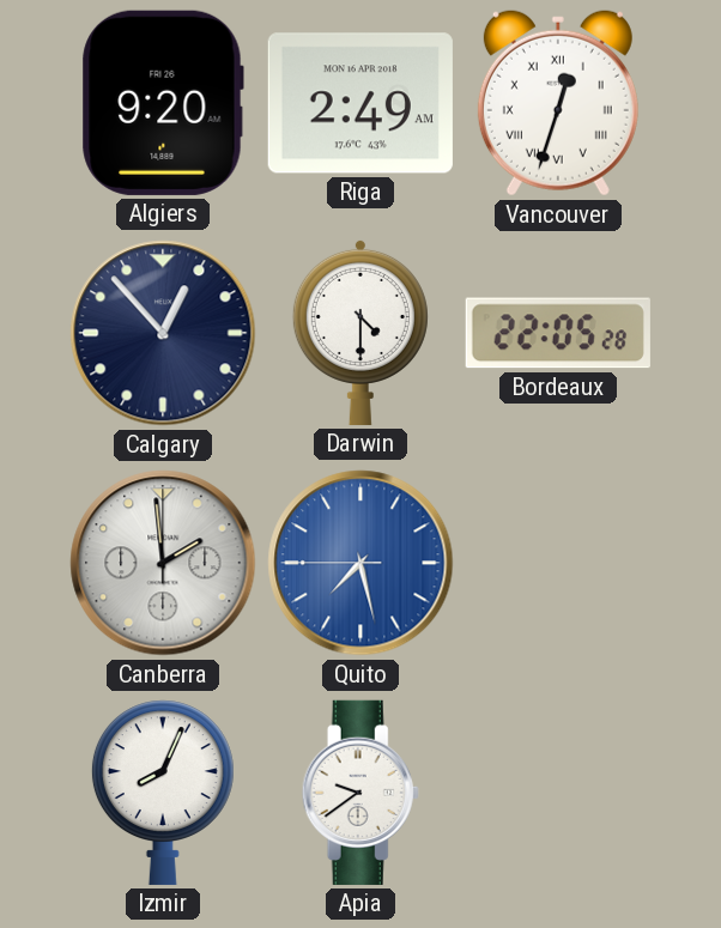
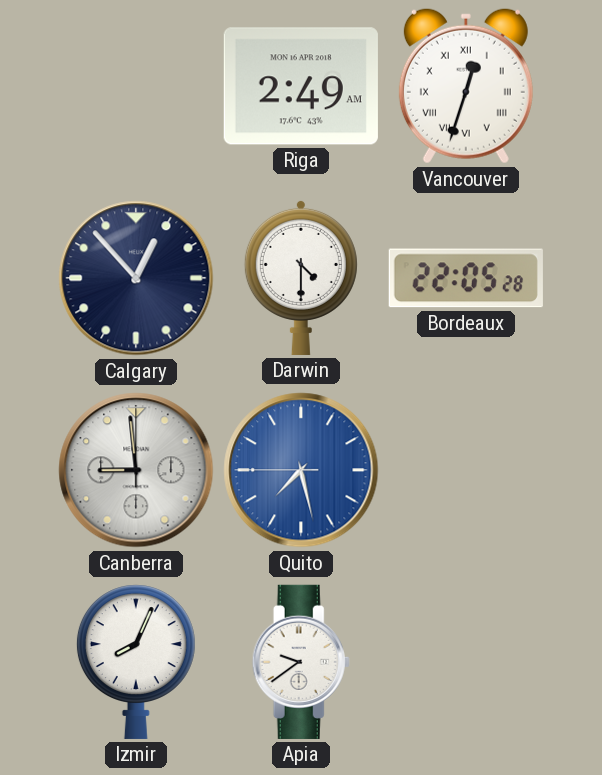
Algiers: 9:20 -> none (163, 103)
Canberra: 1:59 -> 8:59 (136, 470)
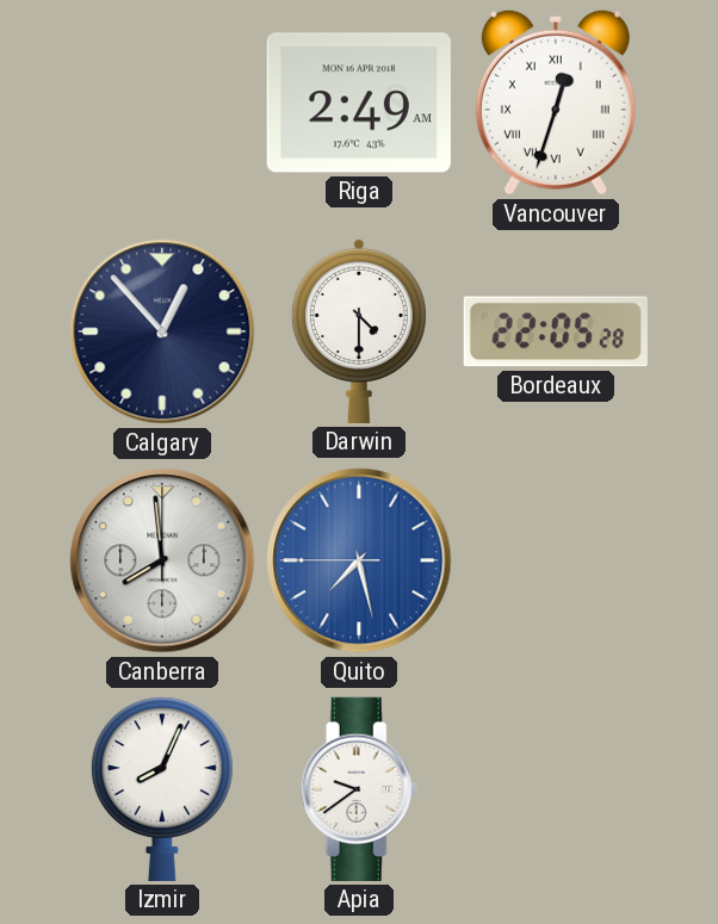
Canberra: 8:59 -> 7:59 (162, 560)
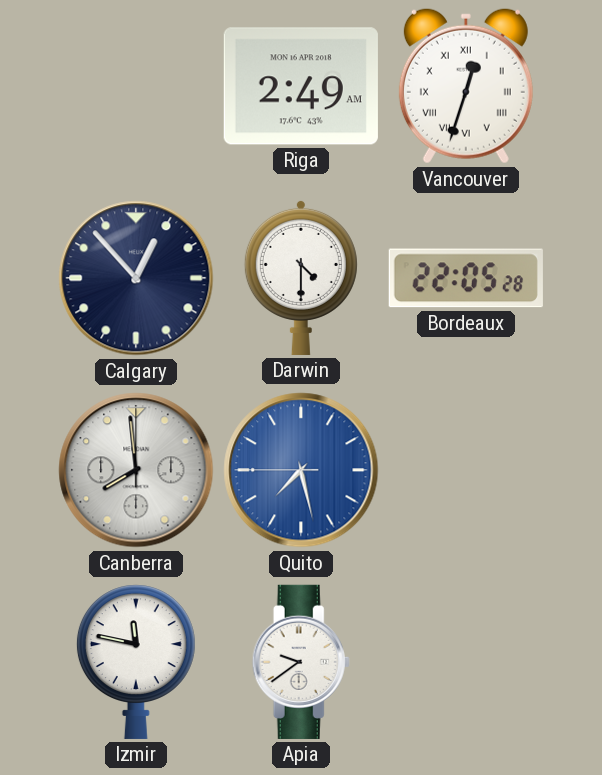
Izmir: 8:04 -> 11:47 (136, 662)
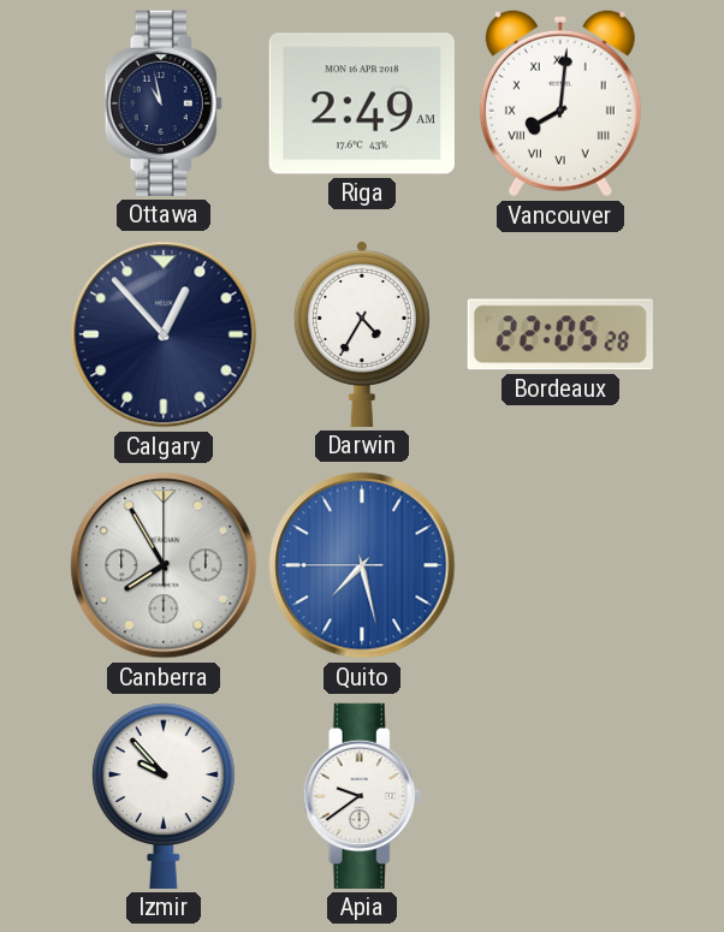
Ottawa: none -> 10:58 (164, 103)
Vancouver: 12:33 -> 8:01 (560, 103)
Darwin: 4:30 -> 4:35 (362, 333)
Canberra: 7:59 -> 7:55 (164, 565)
Izmir: 11:47 -> 9:53 (164, 796)
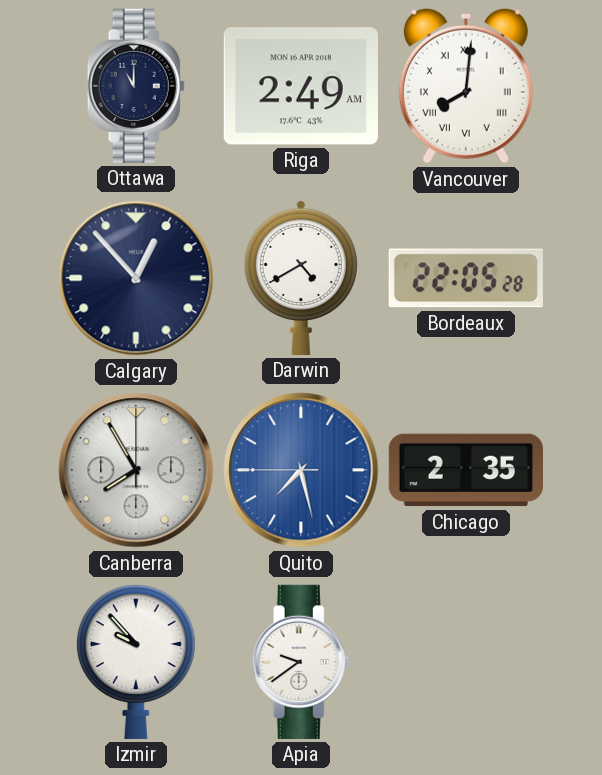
Ottawa: 10:58 -> 11:00 (136, 86)
Darwin: 4:35 -> 4:40 (301, 277)
Chicago: none -> 2:35 (466, 470)
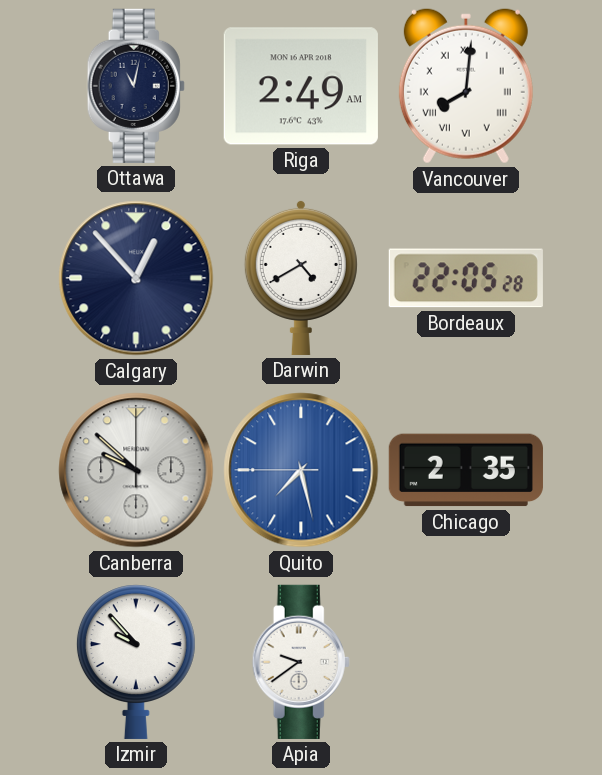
Ottawa: 11:00 -> 11:02 (136, 86)
Canberra: 7:55 -> 9:52 (136, 470)
